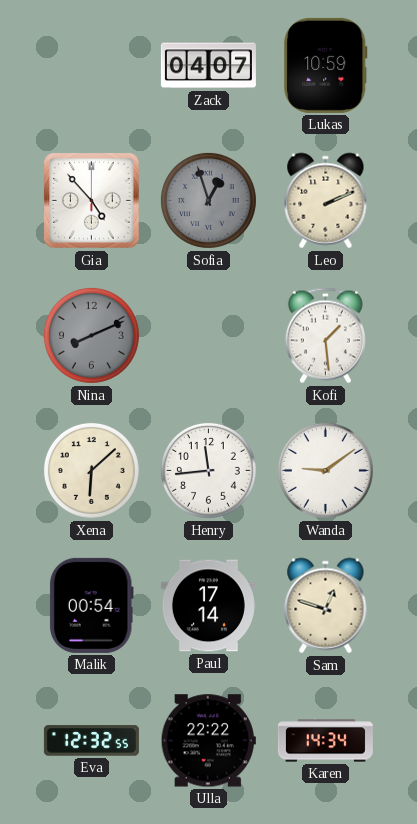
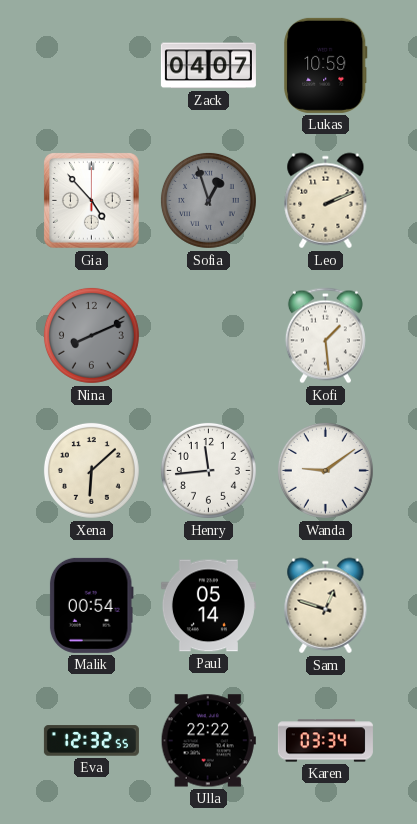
Paul: 17:14 -> 05:14 (208, 606)
Karen: 14:34 -> 03:34 (325, 741)
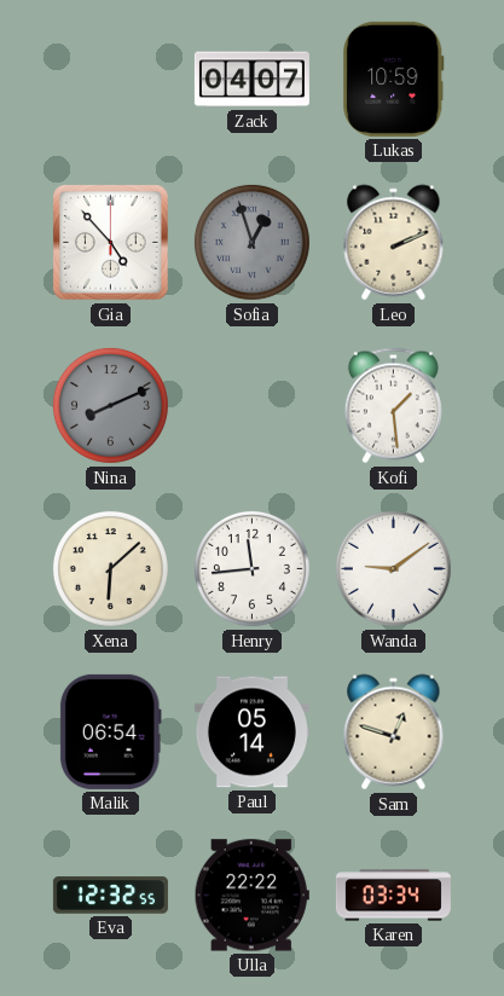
Malik: 00:54 -> 06:54 (110, 731)
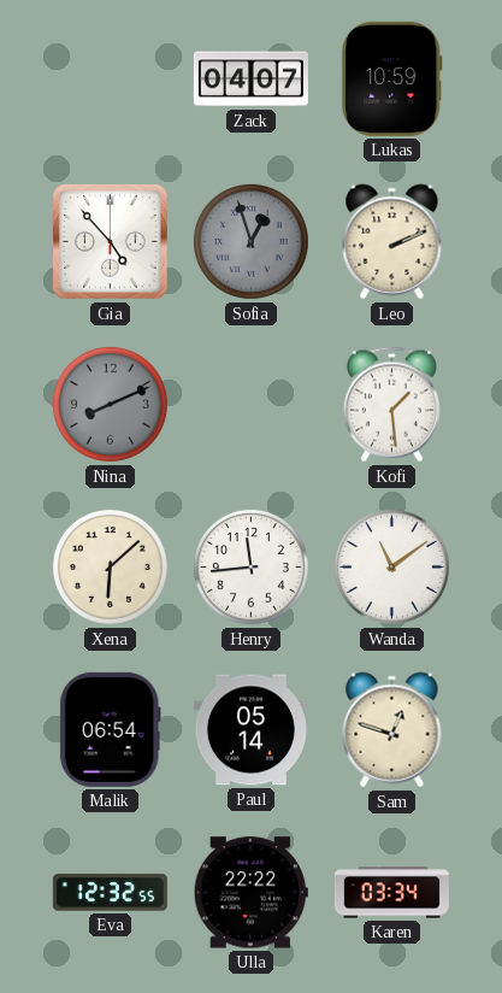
Wanda: 9:09 -> 11:09 (391, 566)
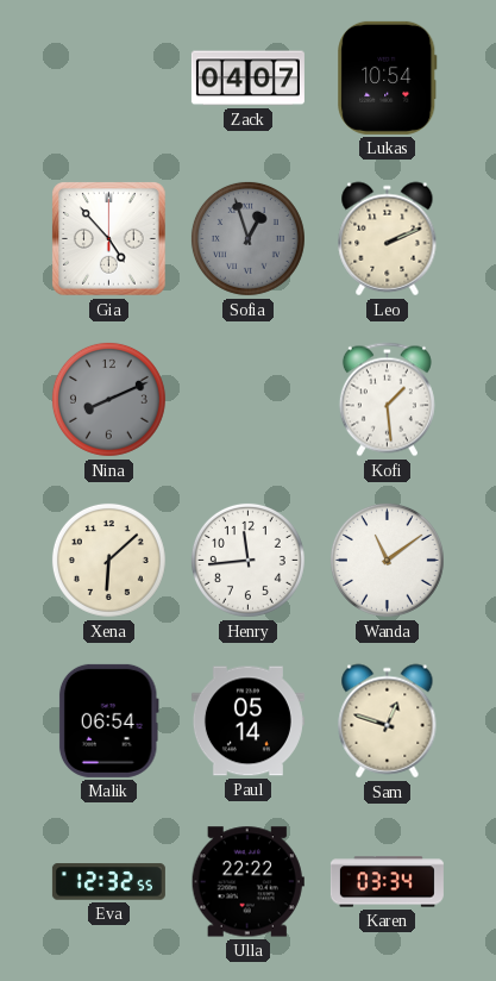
Lukas: 10:59 -> 10:54 (388, 77)
